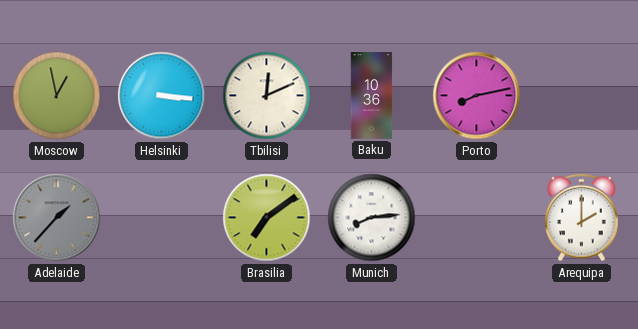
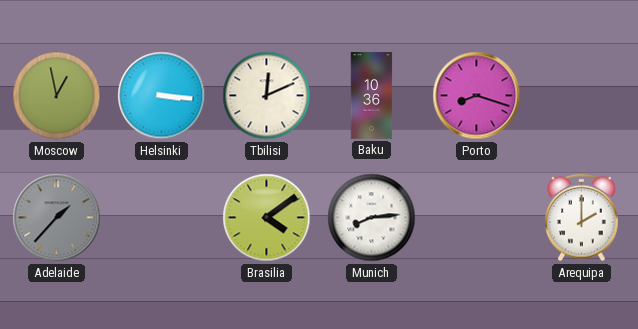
Porto: 8:13 -> 8:18 (477, 96)
Brasilia: 7:09 -> 4:09 (267, 218)
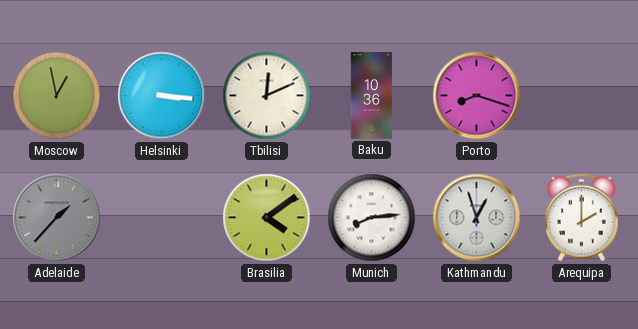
Kathmandu: none -> 12:57 (477, 218)
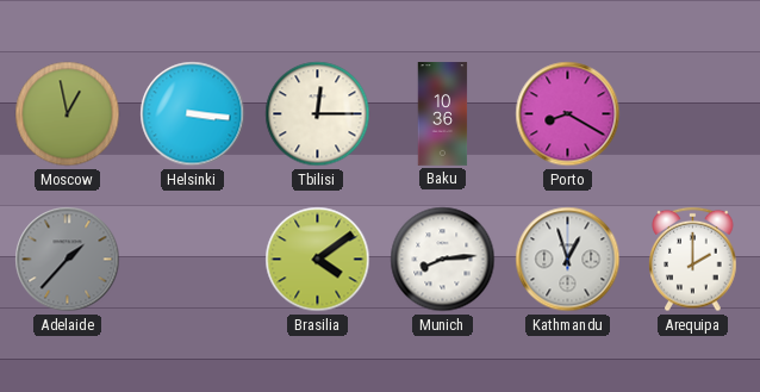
Tbilisi: 12:11 -> 12:15 (318, 114)
Porto: 8:18 -> 8:20 (568, 114)
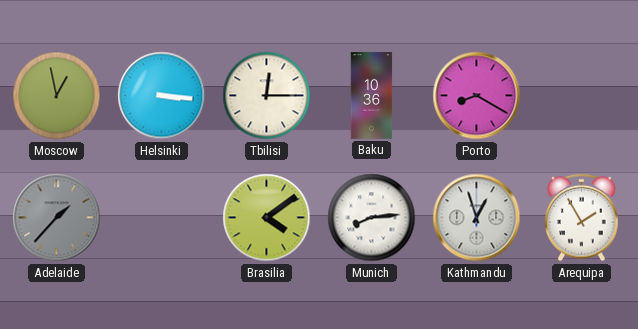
Arequipa: 2:00 -> 1:55 (582, 218)
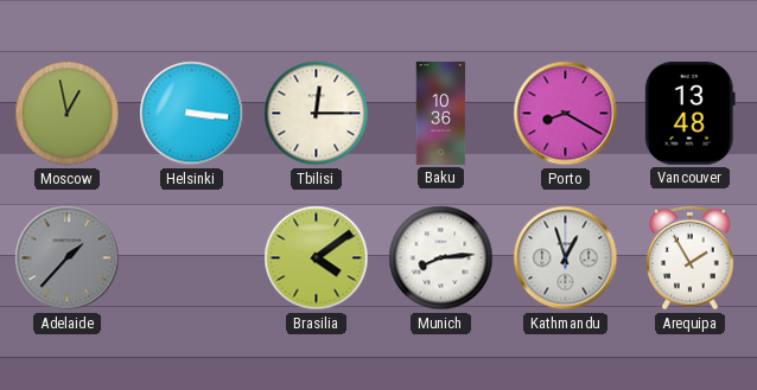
Vancouver: none -> 13:48 (689, 113)
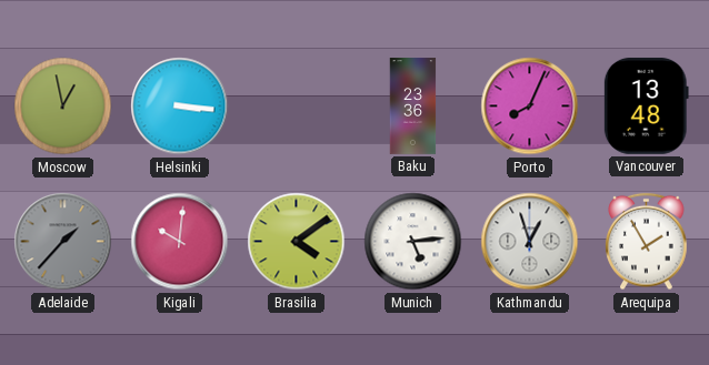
Tbilisi: 12:15 -> none (317, 114)
Baku: 10:36 -> 23:36 (413, 107)
Porto: 8:20 -> 8:04 (530, 107)
Kigali: none -> 10:01 (180, 242)
Munich: 8:14 -> 5:14 (413, 242)
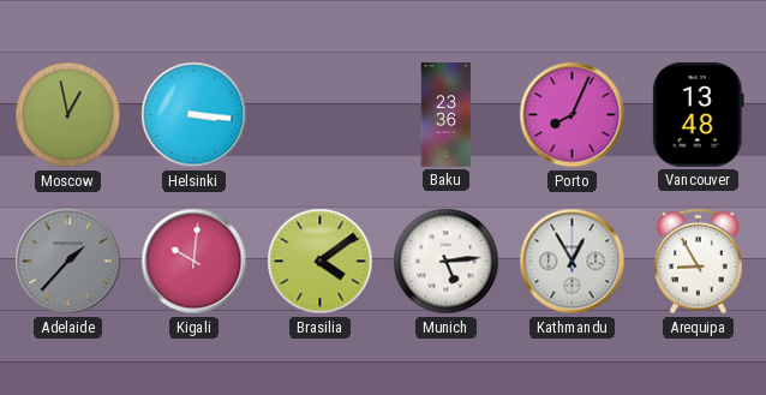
Kathmandu: 12:57 -> 12:55 (573, 262)
Arequipa: 1:55 -> 8:55 (699, 262)
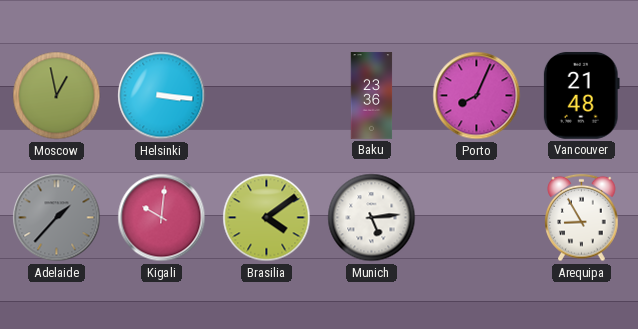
Vancouver: 13:48 -> 21:48 (581, 95)
Kathmandu: 12:55 -> none (573, 262)
